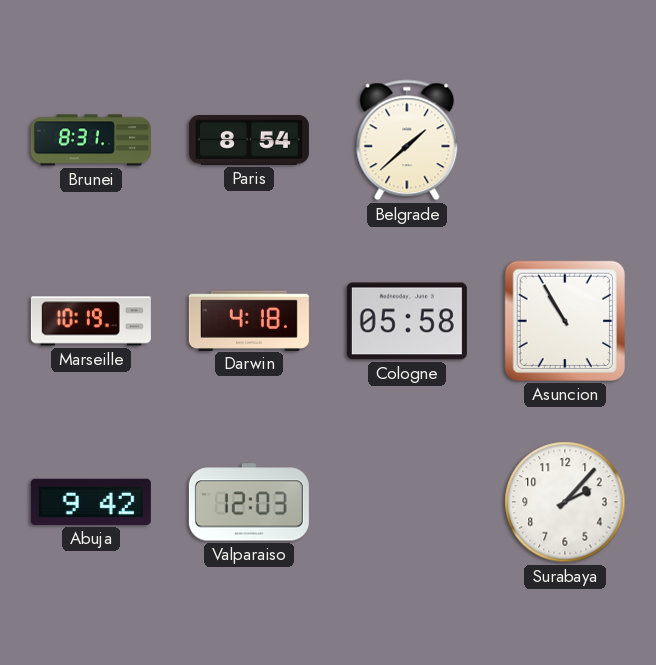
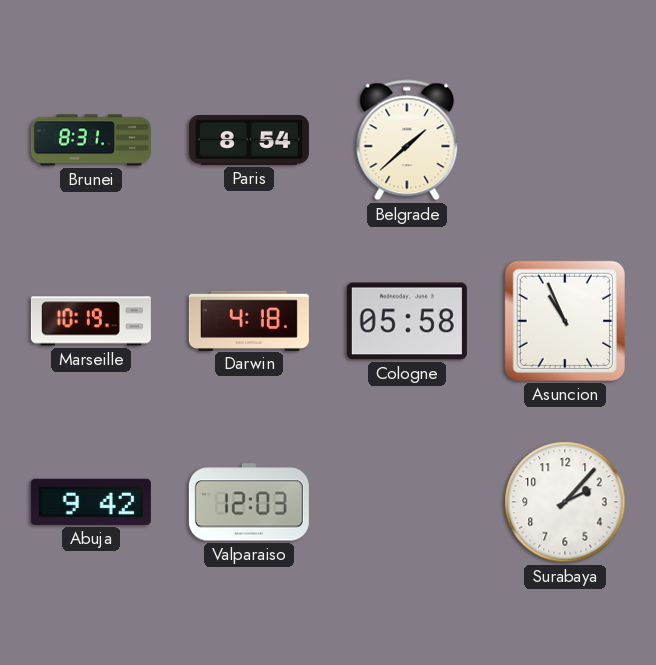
Asuncion: 10:55 -> 10:56 (565, 321)
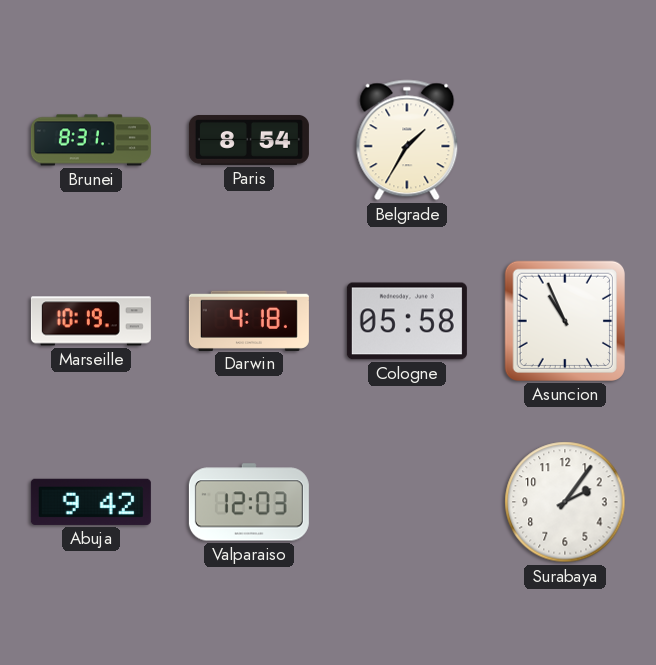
Belgrade: 1:38 -> 1:35 (407, 140)
Surabaya: 2:07 -> 2:06 (565, 502)
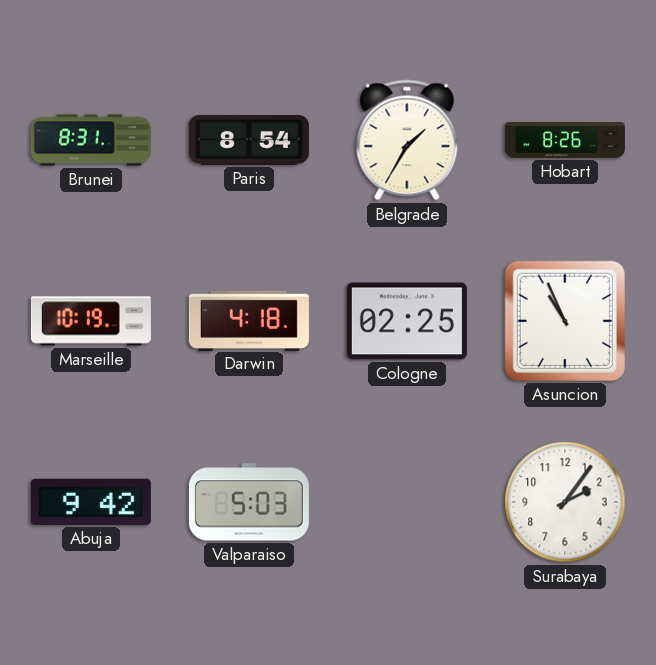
Hobart: none -> 8:26 (565, 140)
Cologne: 05:58 -> 02:25 (407, 321)
Valparaiso: 12:03 -> 5:03 (249, 502)
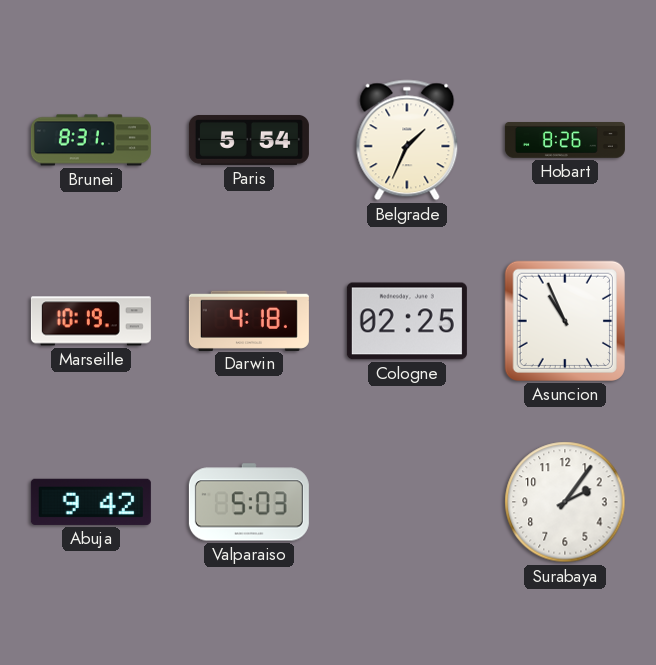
Paris: 8:54 -> 5:54 (249, 141)
Belgrade: 1:35 -> 1:34 (407, 140)
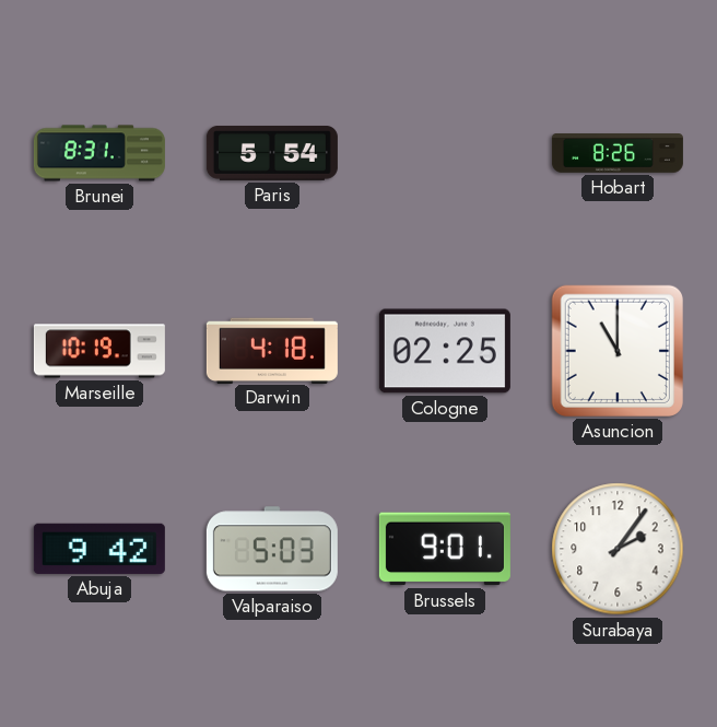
Belgrade: 1:34 -> none (407, 140)
Asuncion: 10:56 -> 11:00 (618, 351)
Brussels: none -> 9:01 (445, 549)
